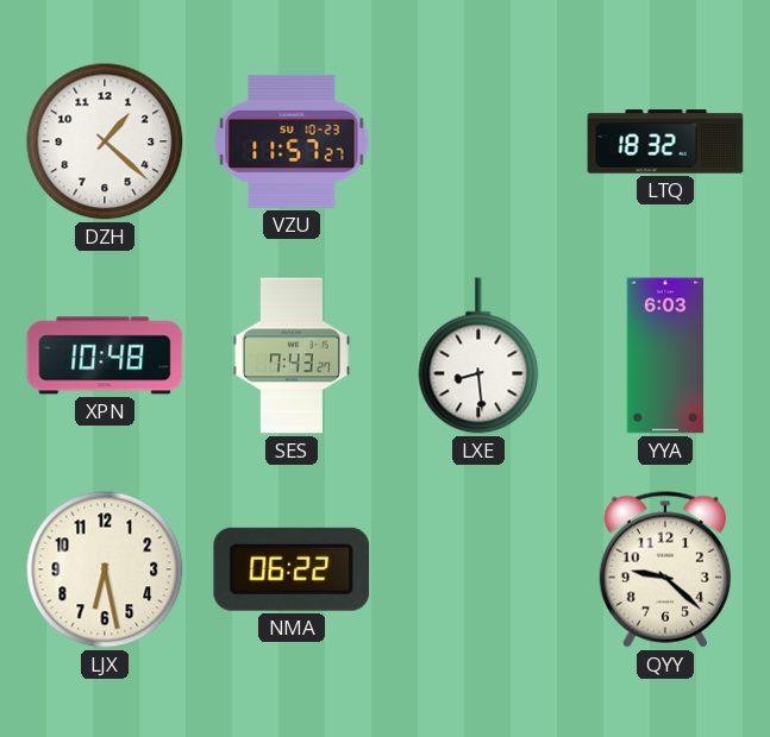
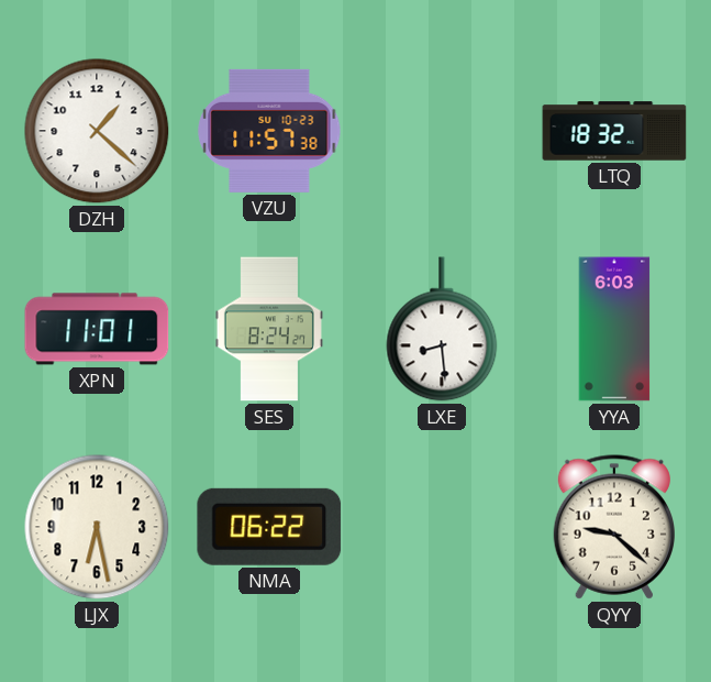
VZU: 11:57:27 -> 11:57:38 (269, 131)
XPN: 10:48 -> 11:01 (97, 329)
SES: 7:43 -> 8:24 (269, 329)
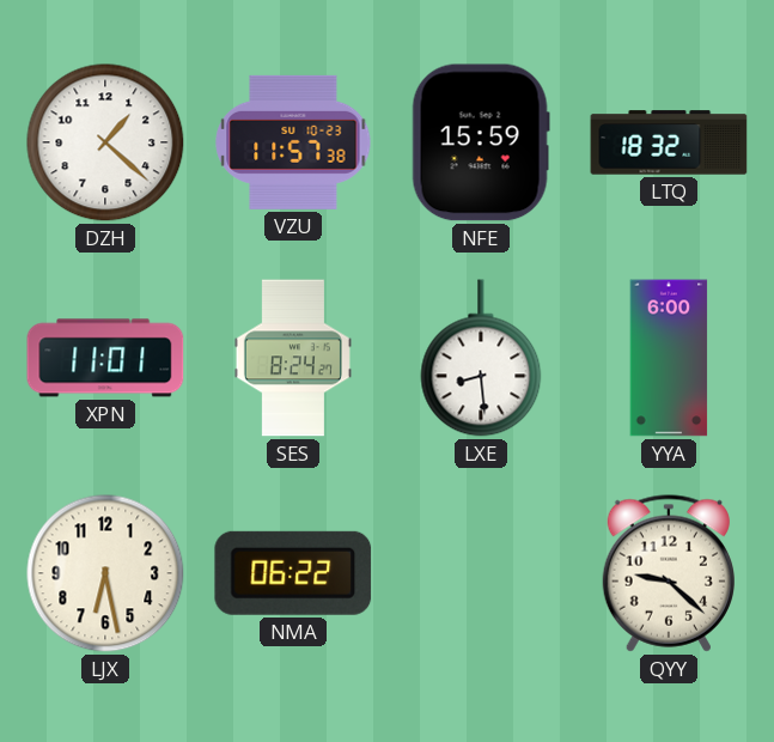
NFE: none -> 15:59 (481, 142)
YYA: 6:03 -> 6:00 (669, 358)
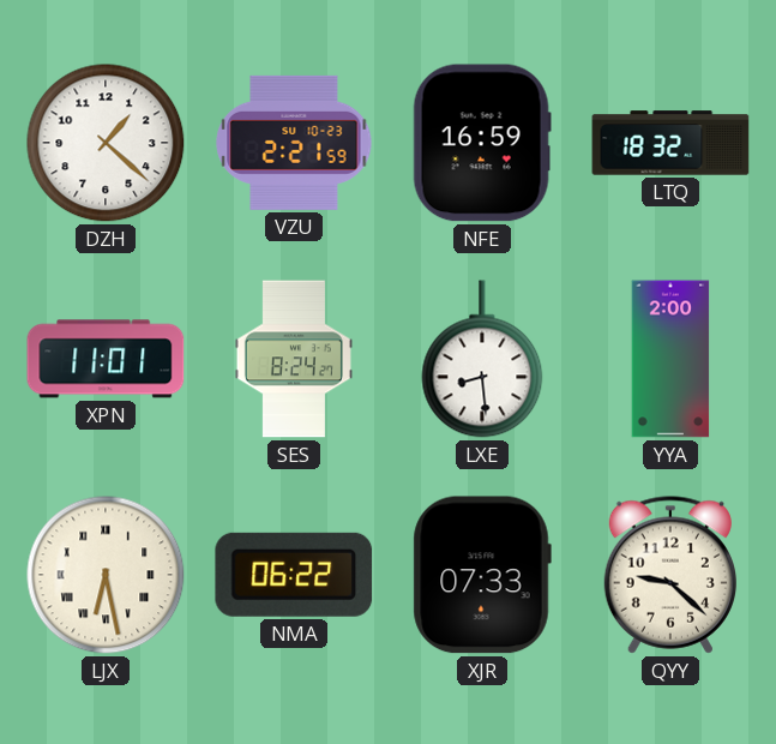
VZU: 11:57 -> 2:21 (294, 143)
NFE: 15:59 -> 16:59 (482, 143)
YYA: 6:00 -> 2:00 (670, 359)
LJX numerals: Arabic -> Roman (106, 575)
XJR: none -> 07:33 (482, 575)
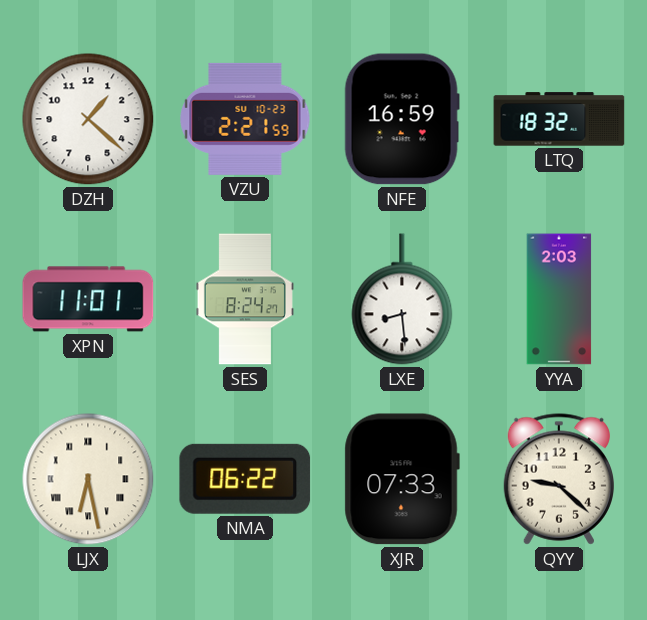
YYA: 2:00 -> 2:03 (559, 299)
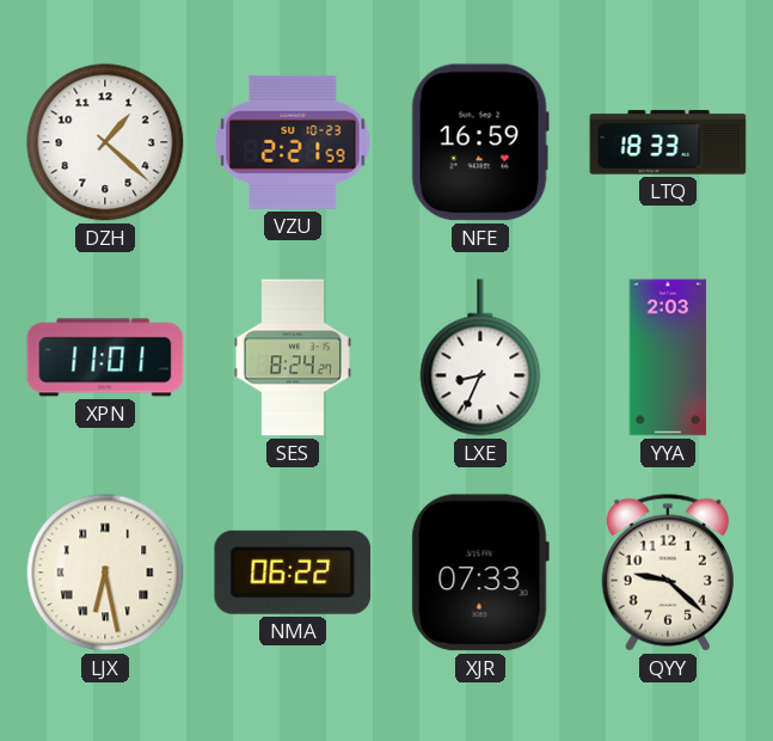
LTQ: 18:32 -> 18:33 (668, 142)
LXE: 8:29 -> 8:34 (480, 357)
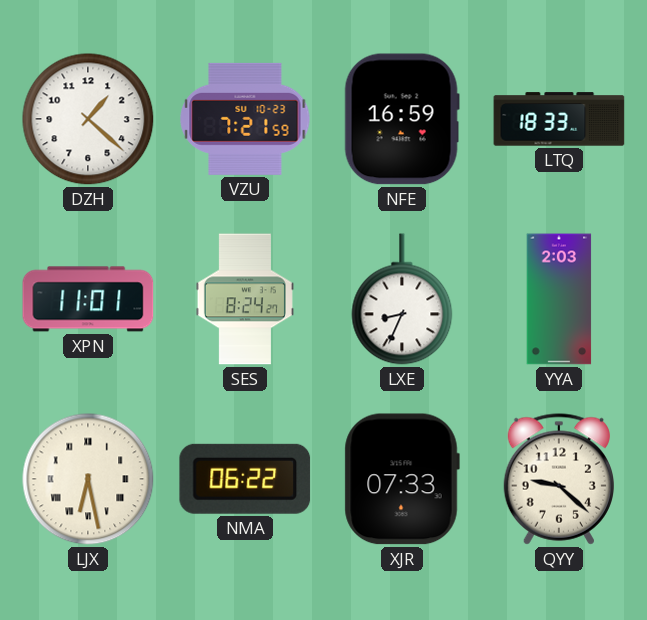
VZU: 2:21 -> 7:21 (245, 119)
